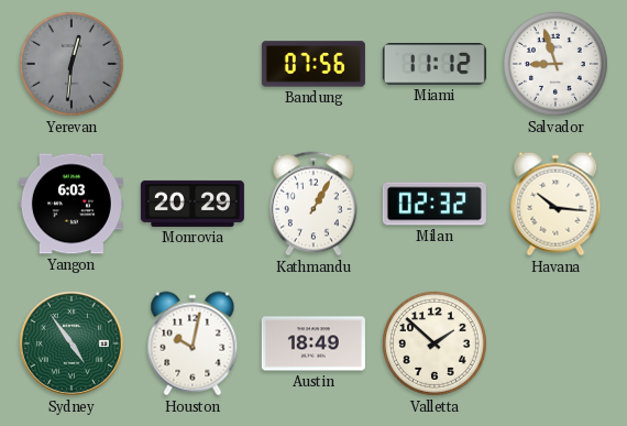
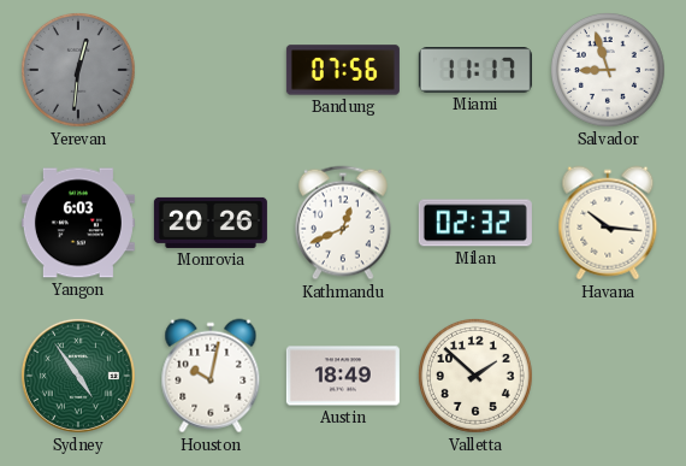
Miami: 11:12 -> 11:17 (475, 70)
Monrovia: 20:29 -> 20:26 (211, 223)
Kathmandu: 1:05 -> 12:41 (343, 223)
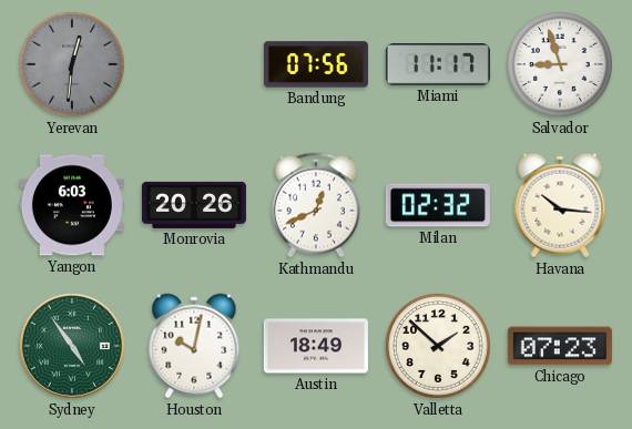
Chicago: none -> 07:23 (560, 346)
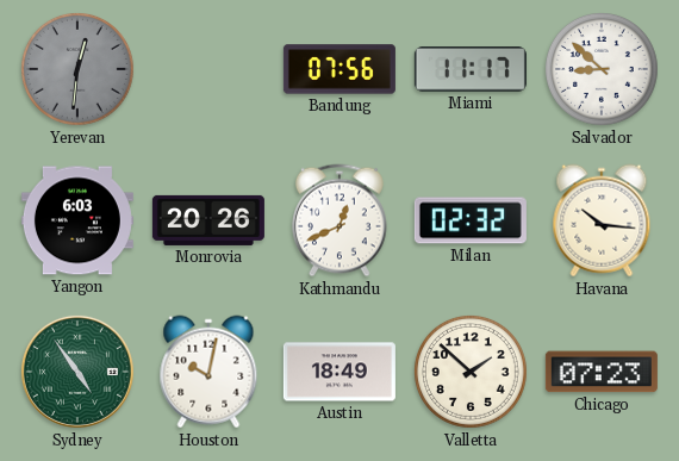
Salvador: 8:57 -> 8:52 (602, 69)
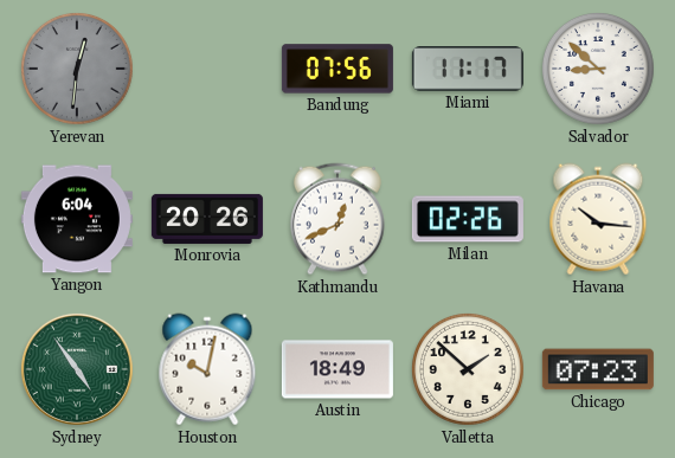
Yangon: 6:03 -> 6:04 (77, 219)
Milan: 02:32 -> 02:26 (468, 219)
